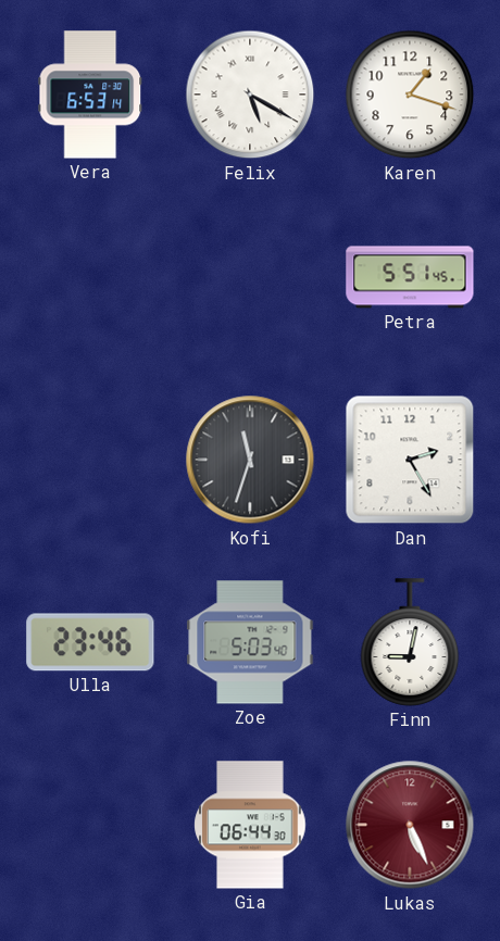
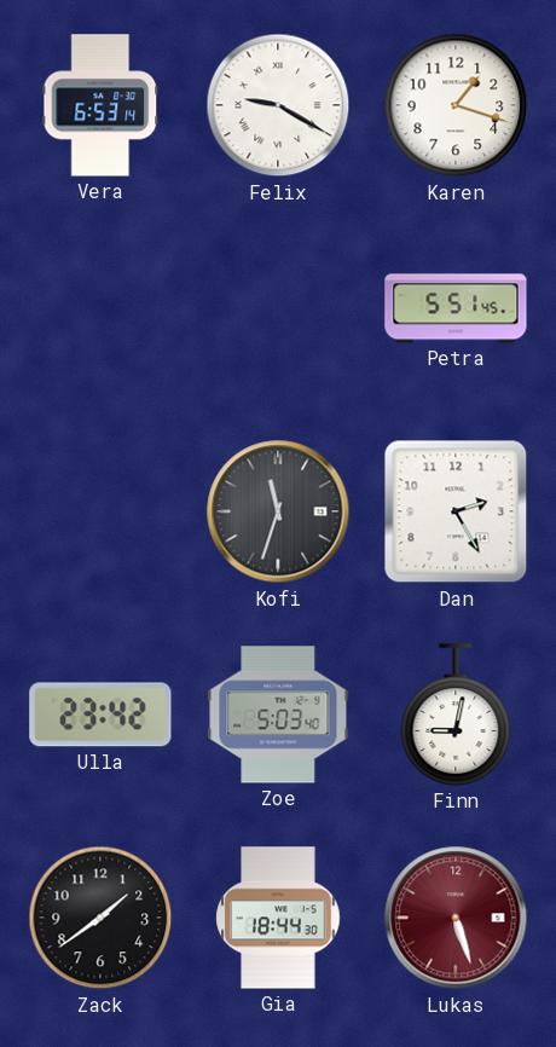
Felix: 5:20 -> 9:20 (278, 105)
Ulla: 23:46 -> 23:42 (100, 715)
Zack: none -> 1:39 (100, 918)
Gia: 06:44 -> 18:44 (278, 918)
Lukas: 5:26 -> 5:27 (456, 918)
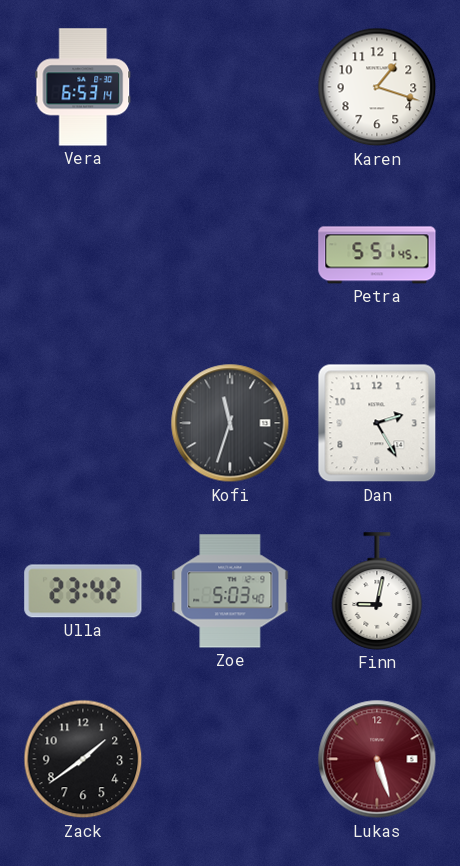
Felix: 9:20 -> none (278, 105)
Gia: 18:44 -> none (278, 918)
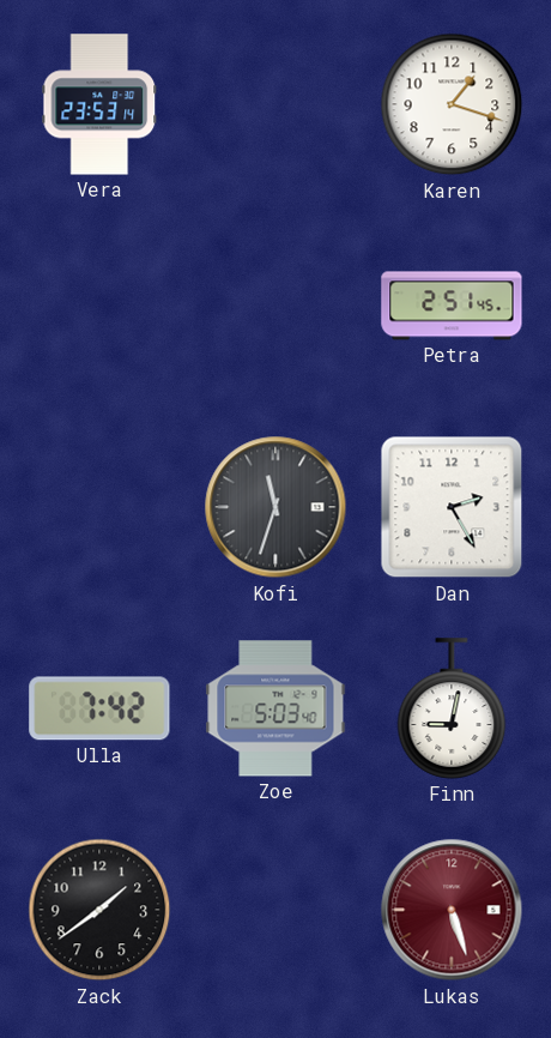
Vera: 6:53 -> 23:53 (99, 104)
Petra: 5:51 -> 2:51 (452, 306)
Ulla: 23:42 -> 7:42 (99, 708)
